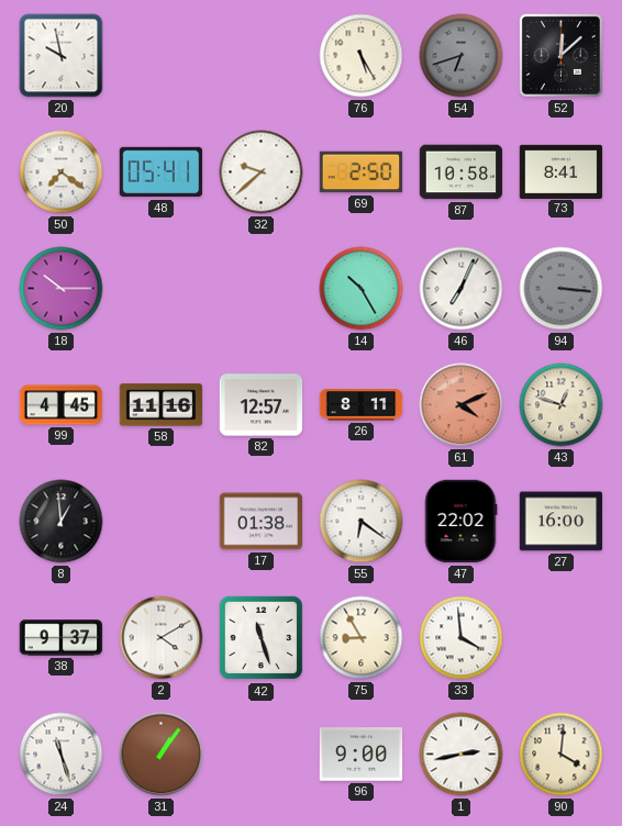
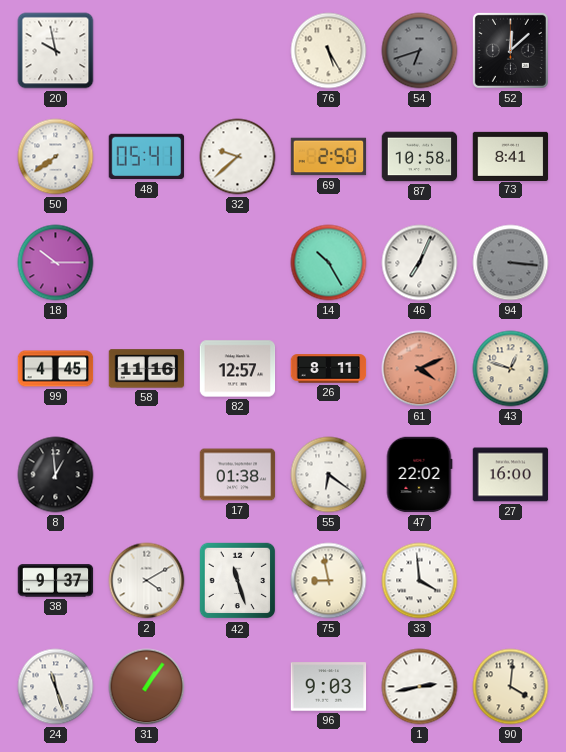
50: 7:21 -> 7:39 (56, 157)
75: 8:55 -> 8:58 (329, 581)
96: 9:00 -> 9:03 (329, 687)
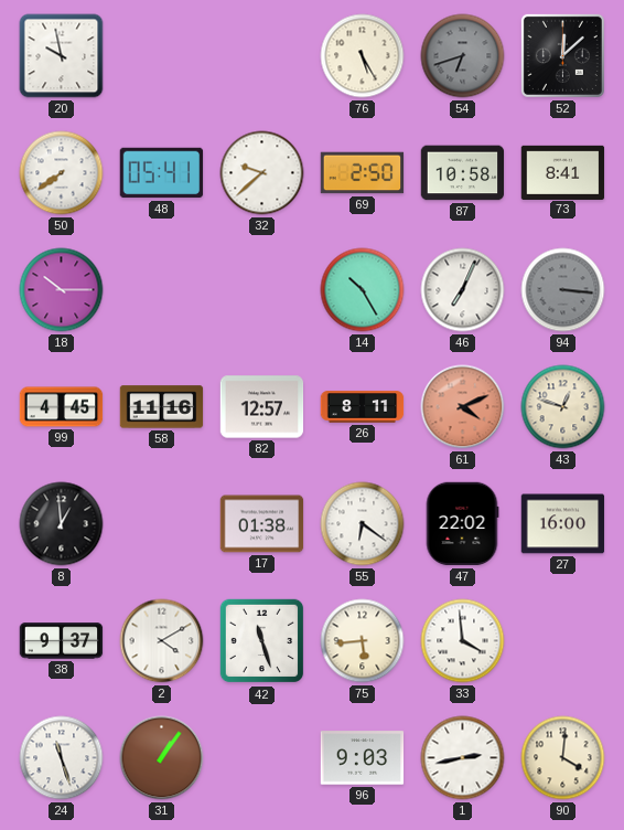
75: 8:58 -> 5:44 (363, 641)
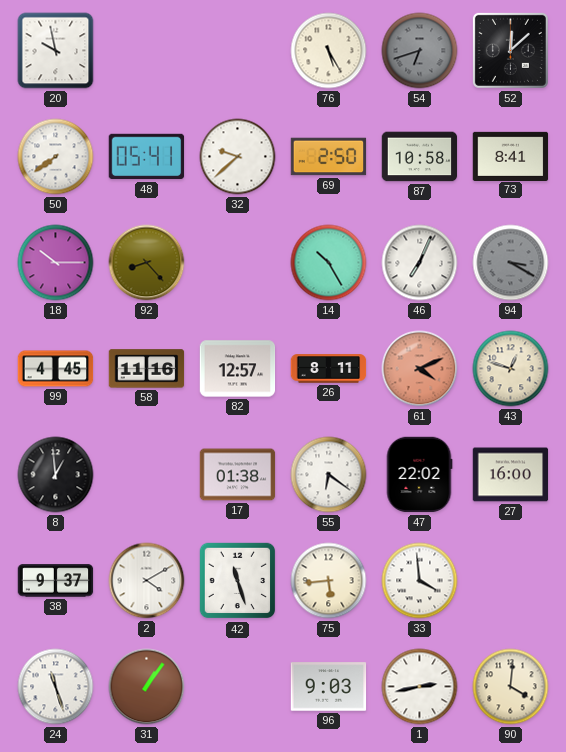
92: none -> 8:23 (147, 263)
94: 3:16 -> 3:20 (511, 263)
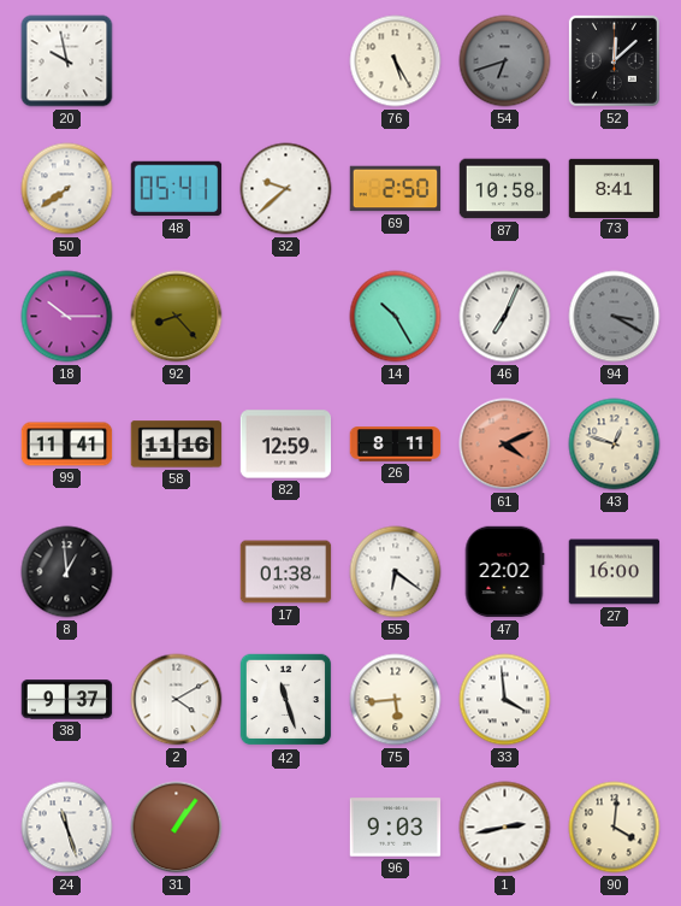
99: 4:45 -> 11:41 (67, 445)
82: 12:57 -> 12:59 (286, 445)
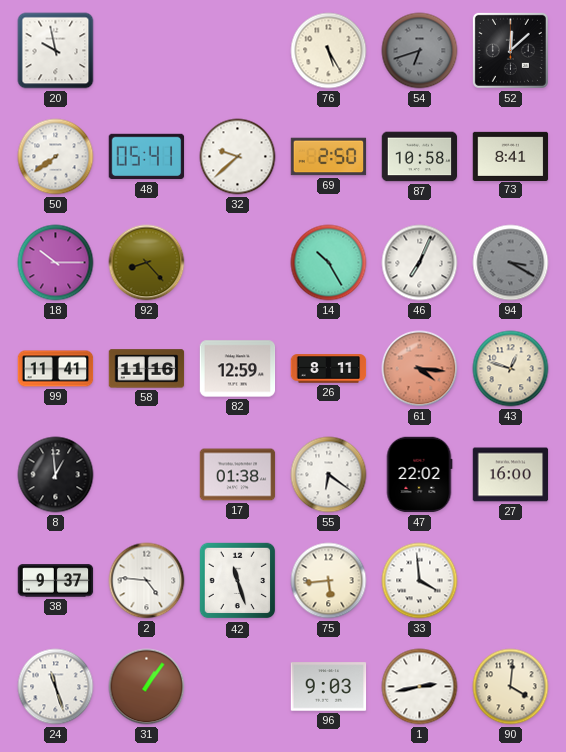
61: 4:11 -> 4:16 (420, 369)
2: 4:10 -> 4:46 (147, 581)
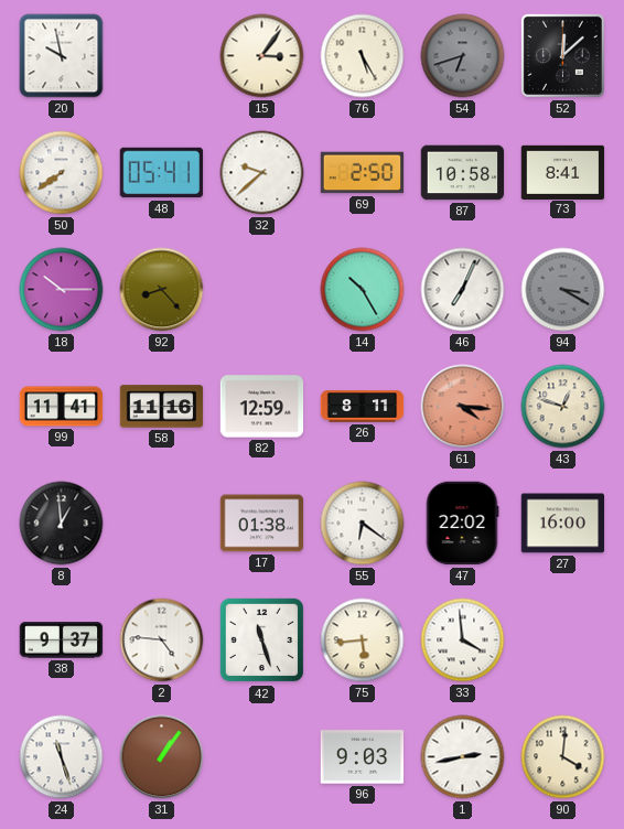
15: none -> 3:06 (262, 56)
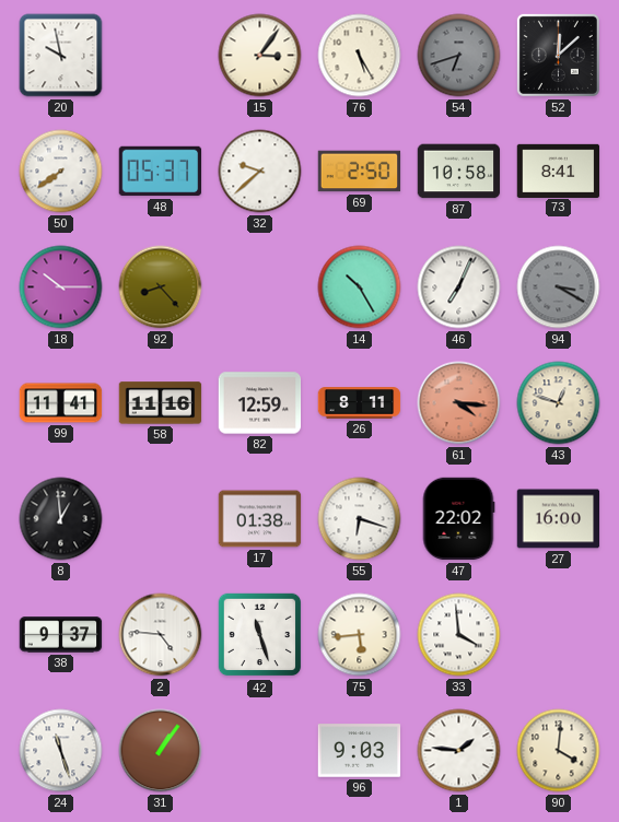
48: 05:41 -> 05:37 (161, 172)
55: 6:21 -> 6:18 (360, 519)
1: 2:43 -> 1:46 (459, 751)
